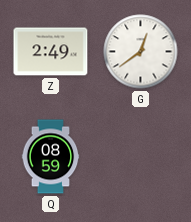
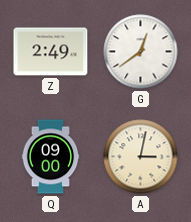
Q: 08:59 -> 09:00 (51, 157)
A: none -> 3:02 (141, 157)
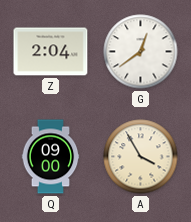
Z: 2:49 -> 2:04 (51, 52)
A: 3:02 -> 3:55 (141, 157)
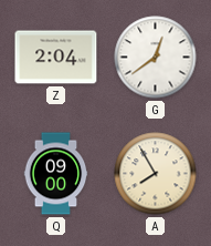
A: 3:55 -> 7:55 (156, 174)
